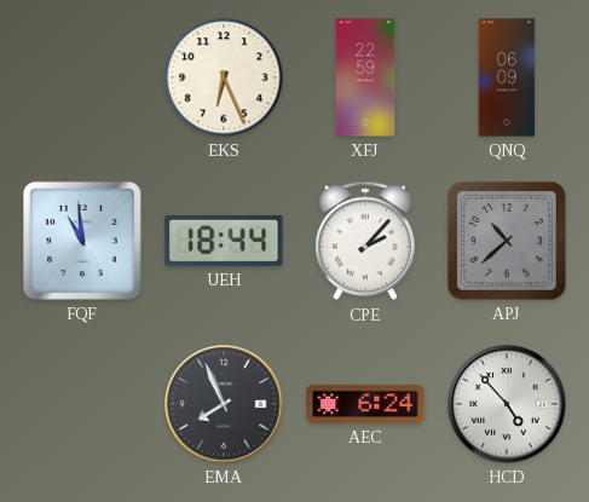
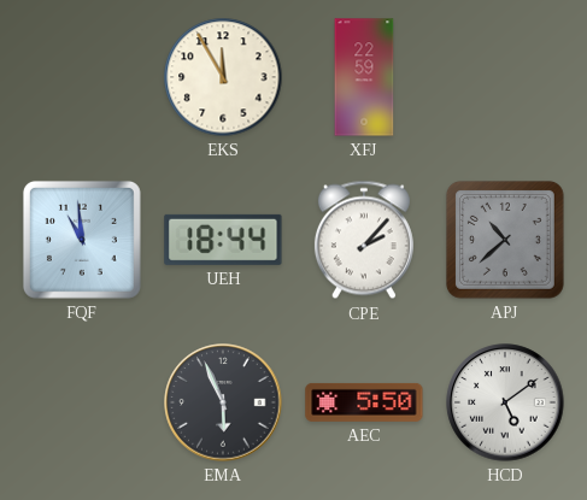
EKS: 6:26 -> 11:55 (223, 77)
QNQ: 06:09 -> none (507, 77)
EMA: 7:56 -> 5:56 (223, 402)
AEC: 6:24 -> 5:50 (364, 402)
HCD: 4:53 -> 5:09 (505, 402)
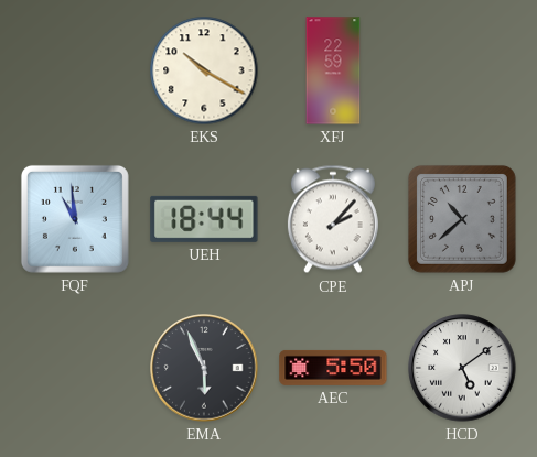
EKS: 11:55 -> 10:20 (204, 70)
